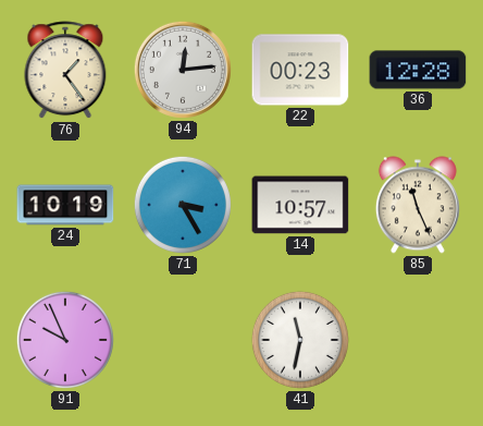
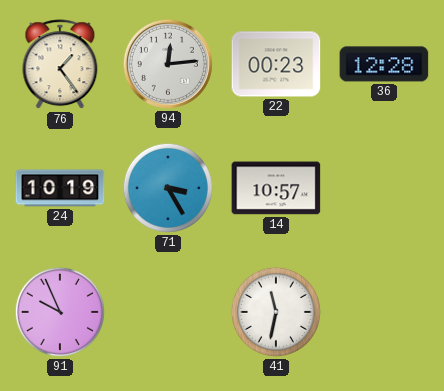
85: 11:26 -> none (418, 205)
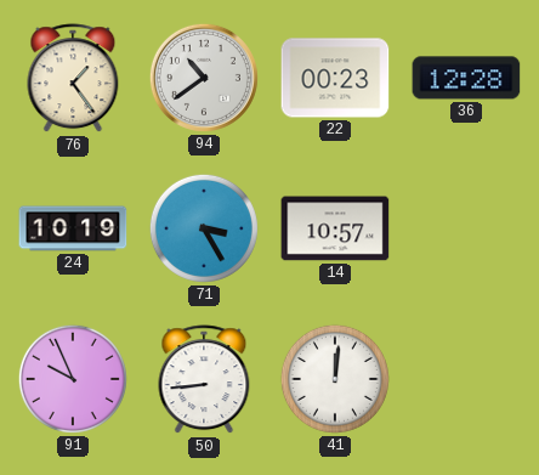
94: 12:14 -> 10:39 (204, 78)
50: none -> 8:44 (204, 380)
41: 11:32 -> 12:01 (335, 379)
